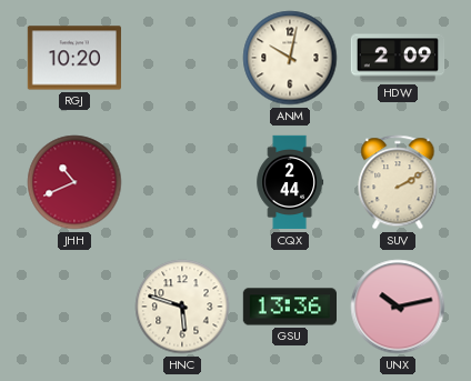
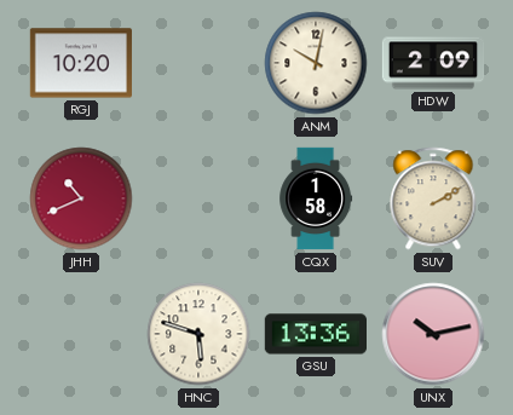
CQX: 2:44 -> 1:58 (316, 198)
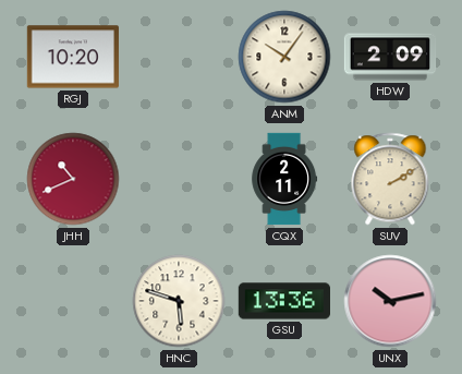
ANM: 10:02 -> 10:06 (284, 57)
CQX: 1:58 -> 2:11 (284, 179)
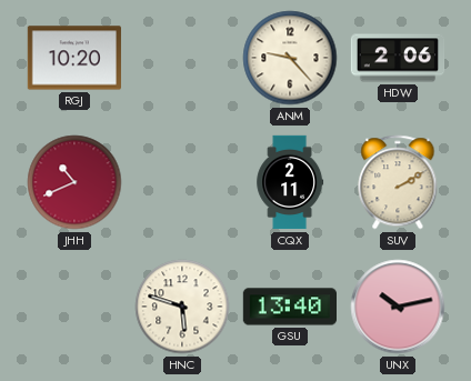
ANM: 10:06 -> 9:23 (290, 58)
HDW: 2:09 -> 2:06 (398, 58)
GSU: 13:36 -> 13:40 (289, 307)
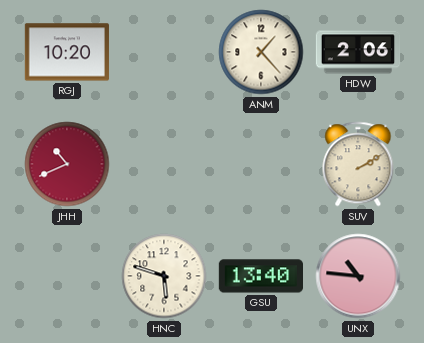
ANM: 9:23 -> 1:23 (261, 52)
CQX: 2:11 -> none (290, 182)
UNX: 10:13 -> 10:46 (358, 276)
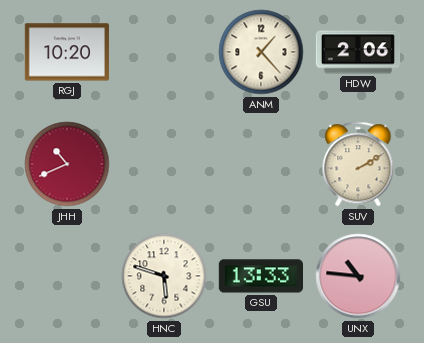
GSU: 13:40 -> 13:33 (260, 276)
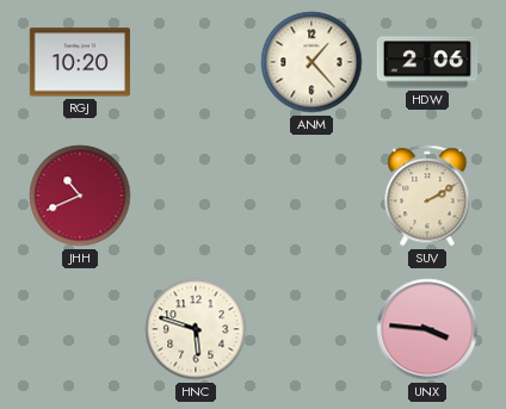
GSU: 13:33 -> none (260, 276)
UNX: 10:46 -> 3:46 (427, 329)
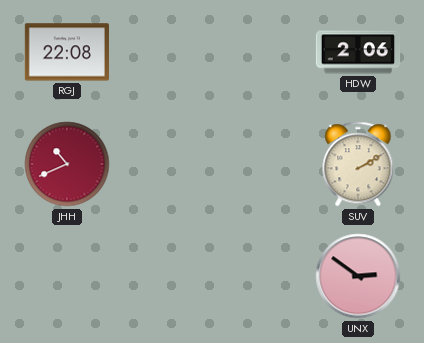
RGJ: 10:20 -> 22:08 (66, 52)
ANM: 1:23 -> none (311, 62)
HNC: 5:48 -> none (196, 329)
UNX: 3:46 -> 2:51 (358, 276)
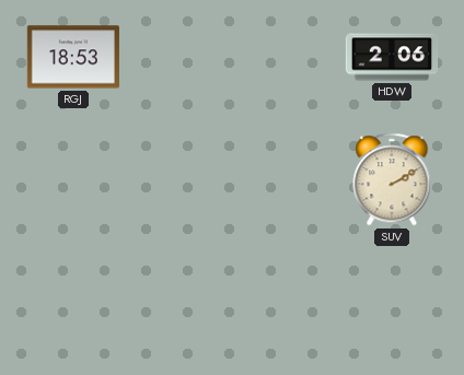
RGJ: 22:08 -> 18:53 (72, 57)
JHH: 10:41 -> none (67, 164)
UNX: 2:51 -> none (358, 276)
